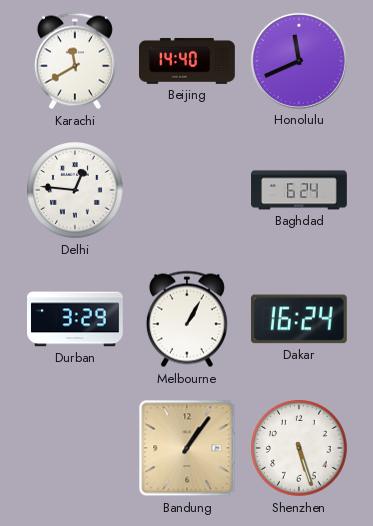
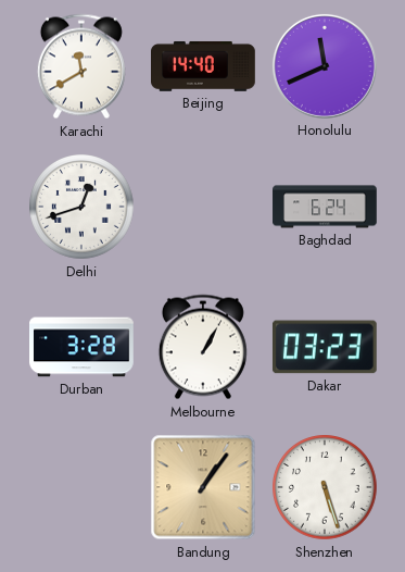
Delhi: 12:46 -> 12:42 (81, 207)
Durban: 3:29 -> 3:28 (83, 347)
Dakar: 16:24 -> 03:23 (325, 347)
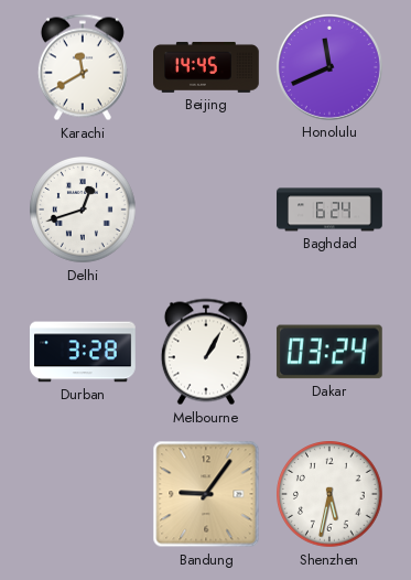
Beijing: 14:40 -> 14:45 (207, 67)
Dakar: 03:23 -> 03:24 (329, 352)
Bandung: 1:06 -> 9:06 (206, 494)
Shenzhen: 5:27 -> 5:32 (329, 494)
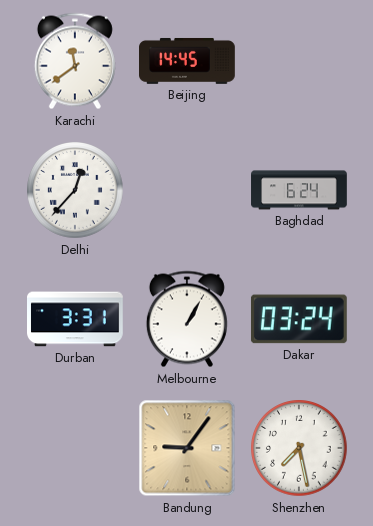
Karachi: 11:40 -> 11:39 (75, 61)
Honolulu: 11:41 -> none (329, 67)
Delhi: 12:42 -> 12:37 (75, 190)
Durban: 3:28 -> 3:31 (76, 319)
Shenzhen: 5:32 -> 7:28 (299, 448)
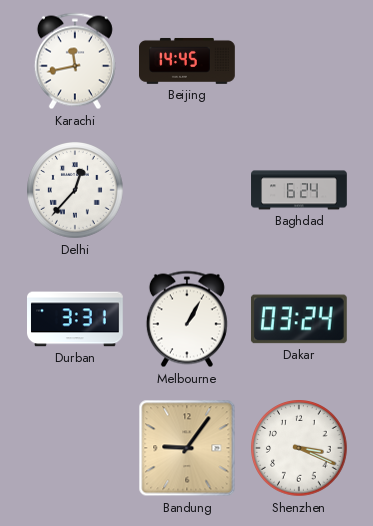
Karachi: 11:39 -> 11:43 (75, 61)
Shenzhen: 7:28 -> 3:19 (299, 448)
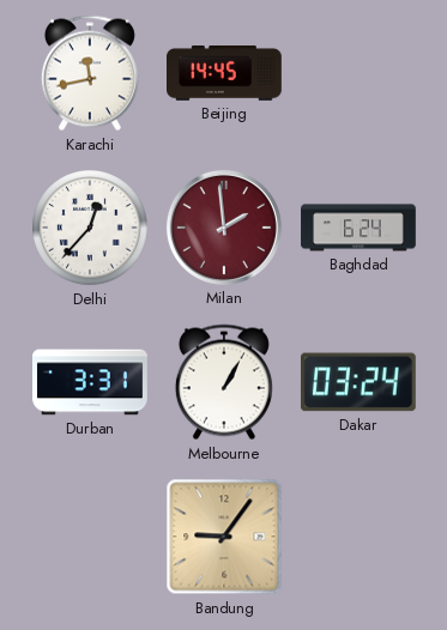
Milan: none -> 1:59 (224, 228)
Shenzhen: 3:19 -> none (299, 448)
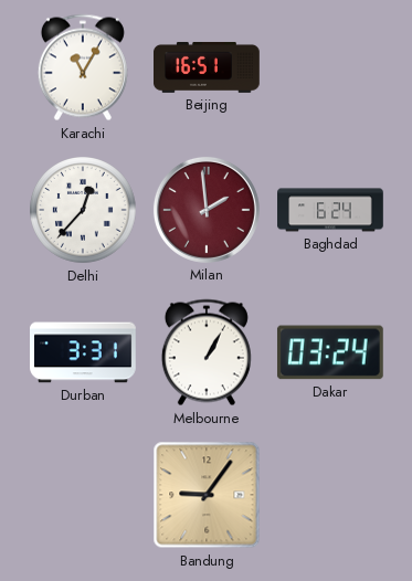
Karachi: 11:43 -> 11:05 (83, 67)
Beijing: 14:45 -> 16:51 (208, 67)
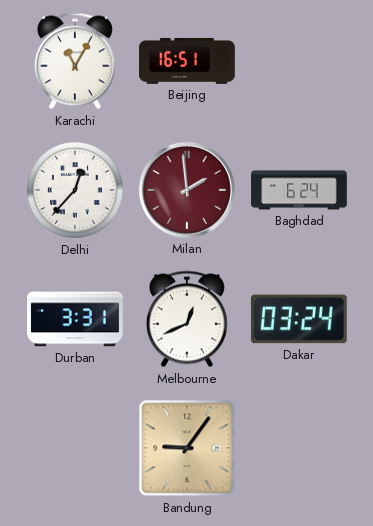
Melbourne: 1:05 -> 12:41 (187, 319)
